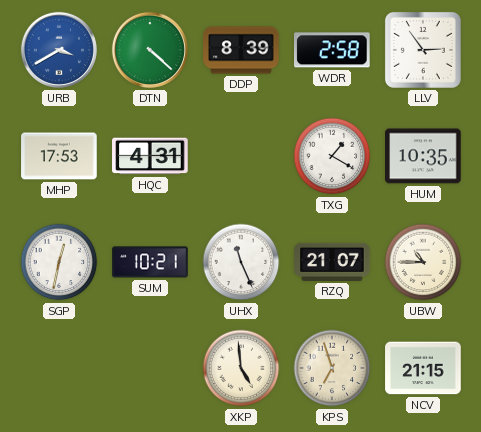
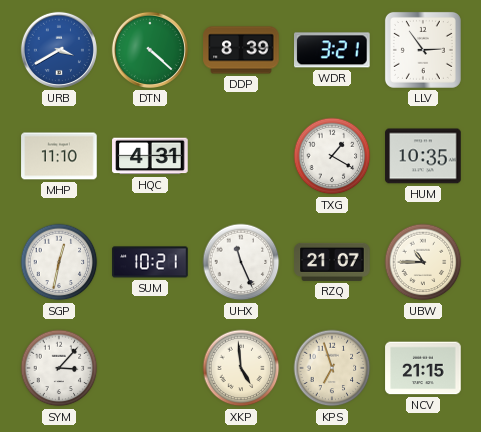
WDR: 2:58 -> 3:21 (333, 50)
MHP: 17:53 -> 11:10 (59, 156)
SYM: none -> 3:07 (59, 368)
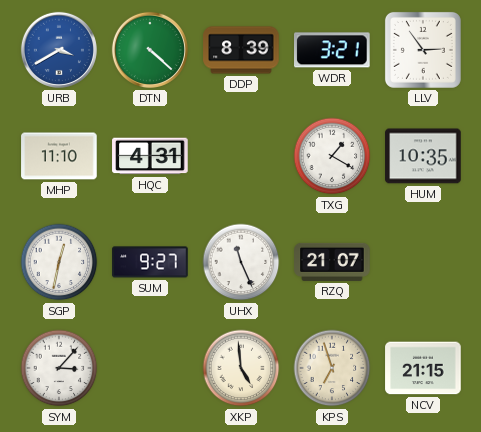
SUM: 10:21 -> 9:27 (150, 262)
UBW: 10:45 -> none (423, 262)
